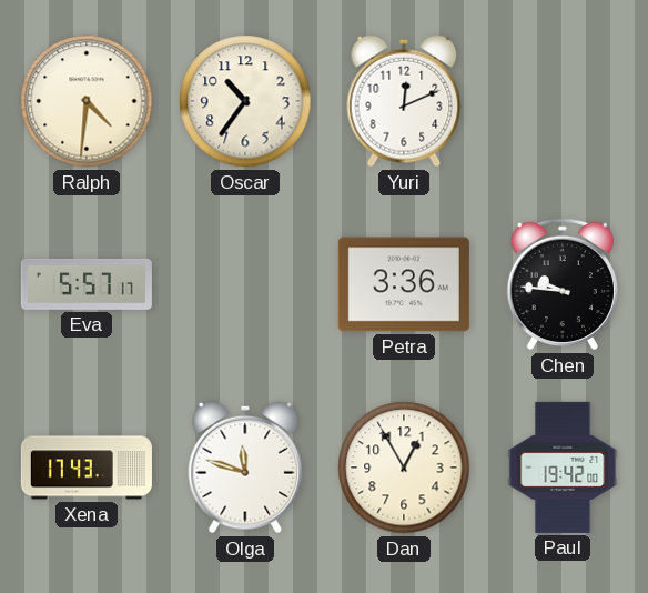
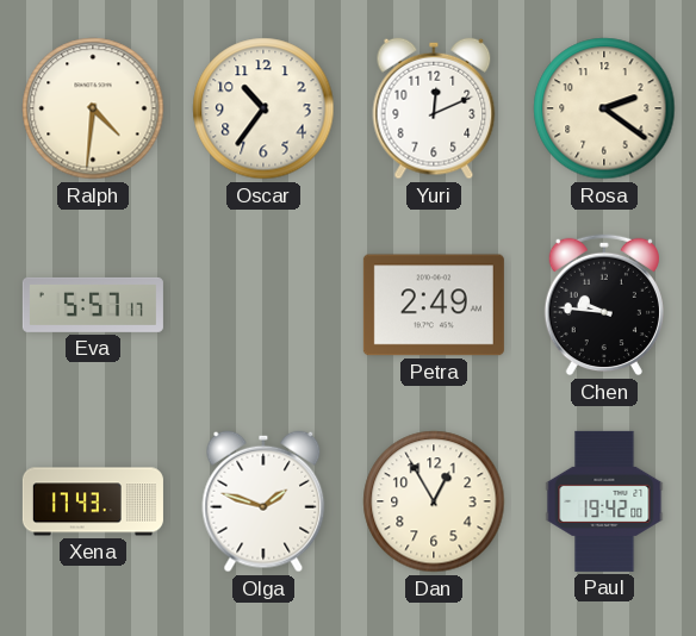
Rosa: none -> 2:21 (604, 108)
Petra: 3:36 -> 2:49 (434, 305)
Olga: 11:48 -> 1:48 (263, 501)
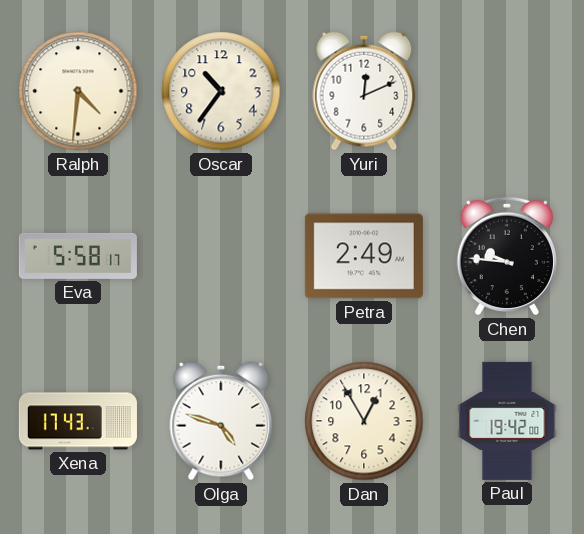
Rosa: 2:21 -> none (604, 108)
Eva: 5:57 -> 5:58 (78, 256)
Olga: 1:48 -> 4:48 (221, 421)
